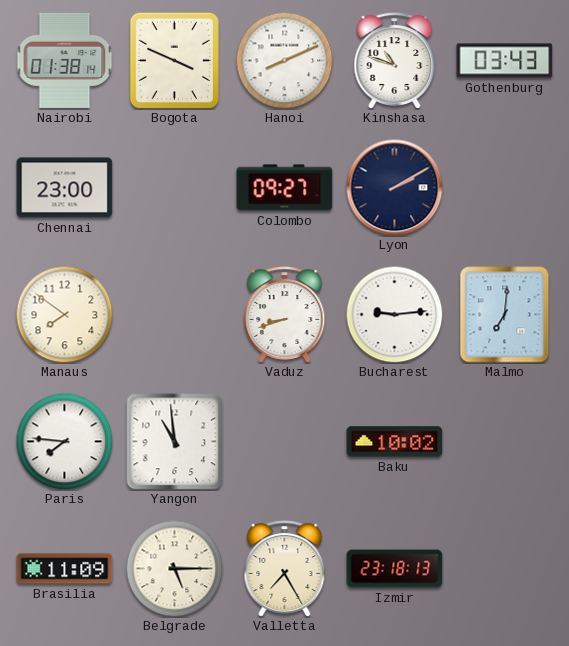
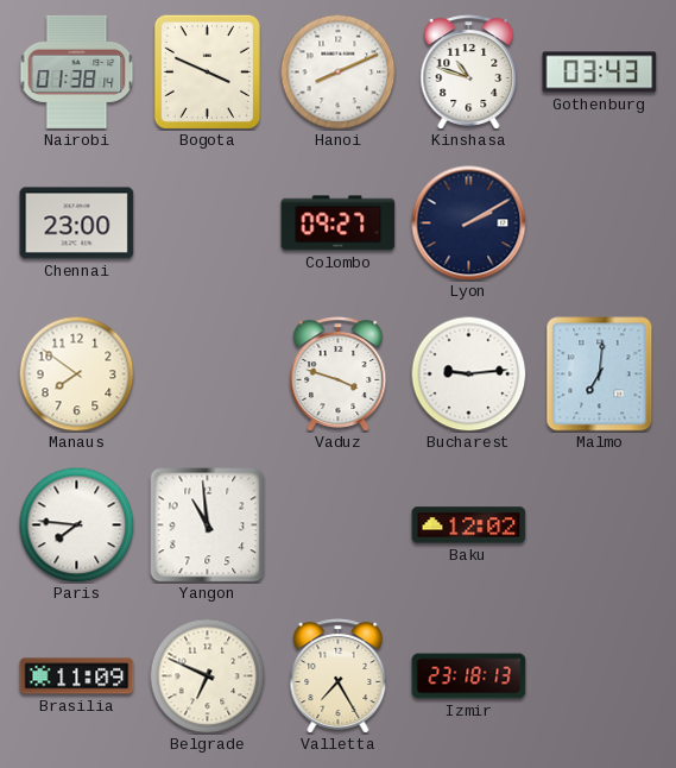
Vaduz: 8:42 -> 3:48 (339, 374)
Baku: 10:02 -> 12:02 (469, 525)
Belgrade: 5:15 -> 6:49 (207, 675)
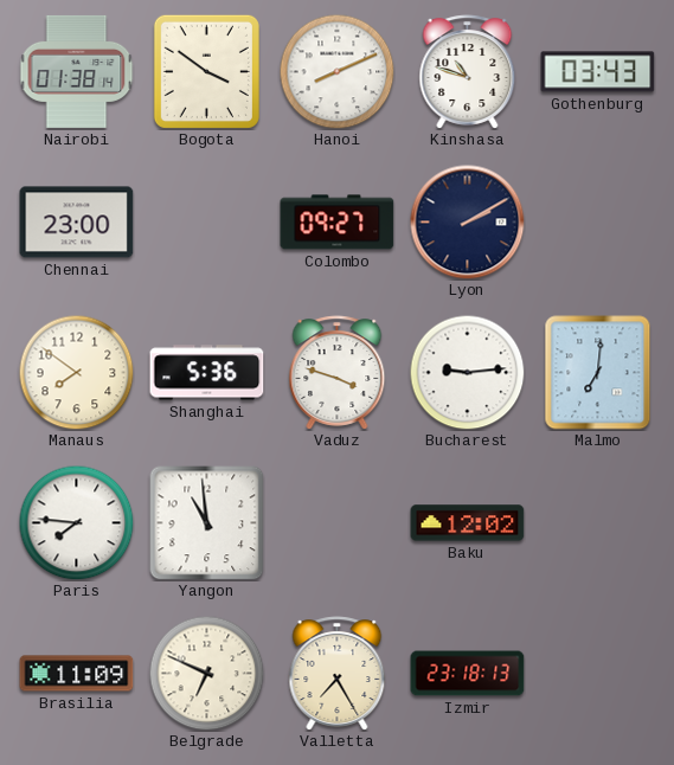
Bogota: 3:49 -> 3:51 (206, 71)
Shanghai: none -> 5:36 (207, 373)
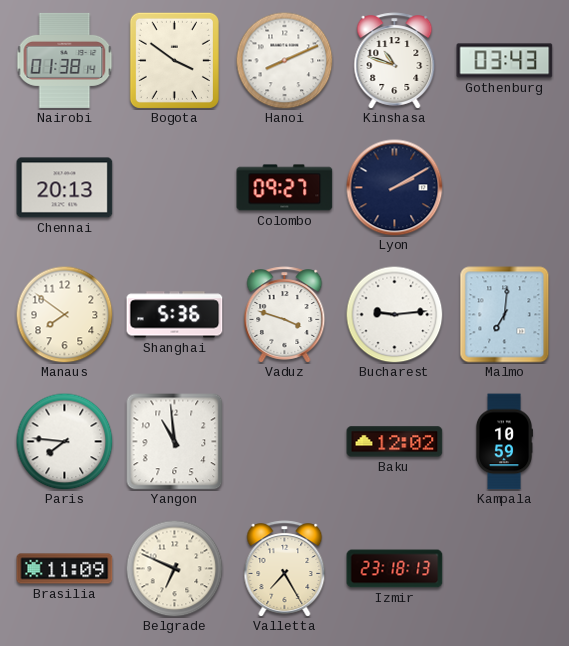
Chennai: 23:00 -> 20:13 (65, 188)
Kampala: none -> 10:59 (503, 442)
